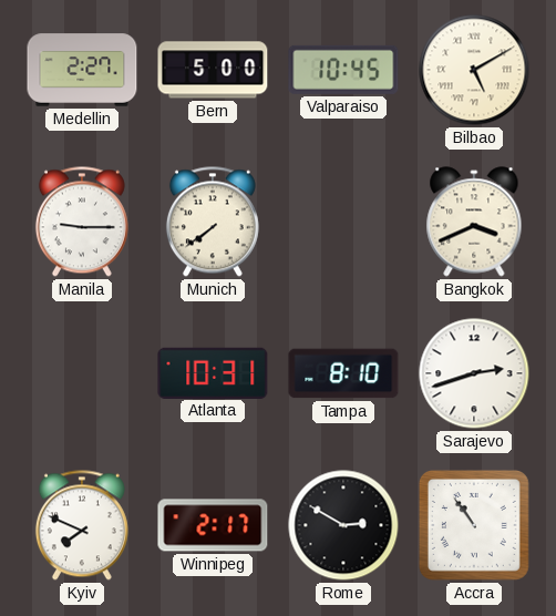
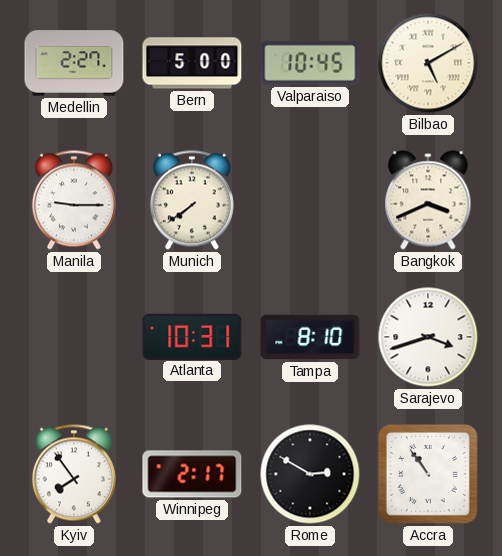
Sarajevo: 2:42 -> 3:42 (428, 337)
Kyiv: 7:49 -> 7:54 (74, 474)
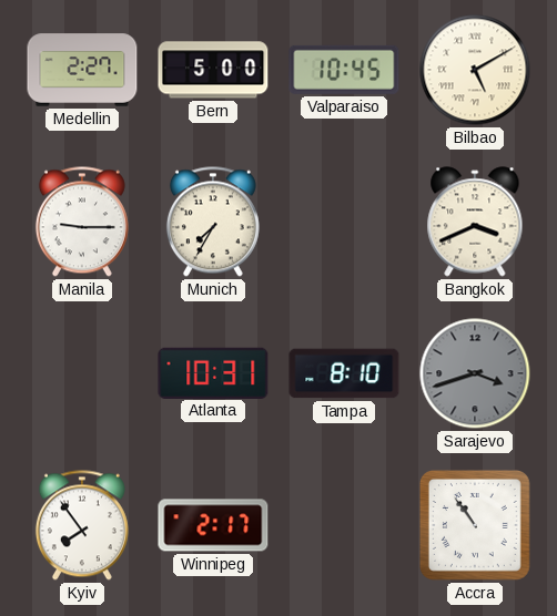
Munich: 7:39 -> 7:35 (213, 222)
Sarajevo dial: white -> grey (475, 373)
Rome: 2:50 -> none (310, 474)
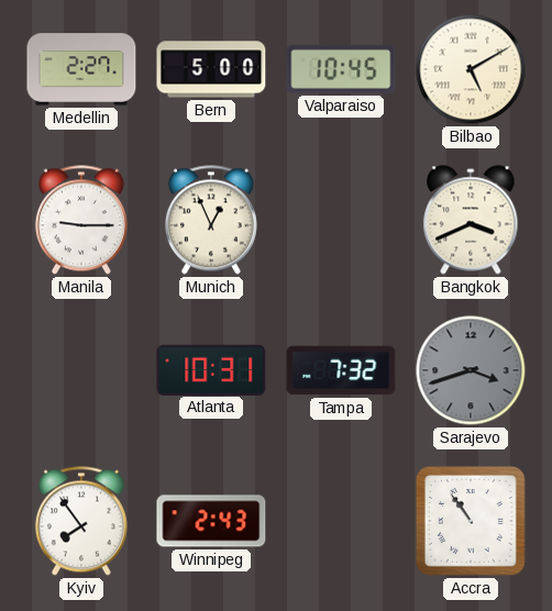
Munich: 7:35 -> 12:56 (211, 220)
Tampa: 8:10 -> 7:32 (341, 370)
Winnipeg: 2:17 -> 2:43 (211, 521)
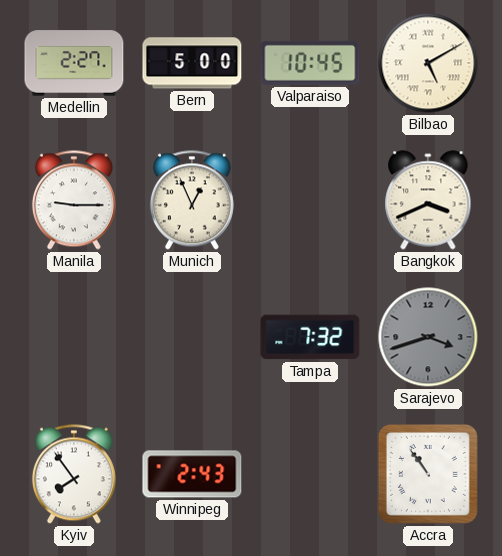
Atlanta: 10:31 -> none (211, 369)
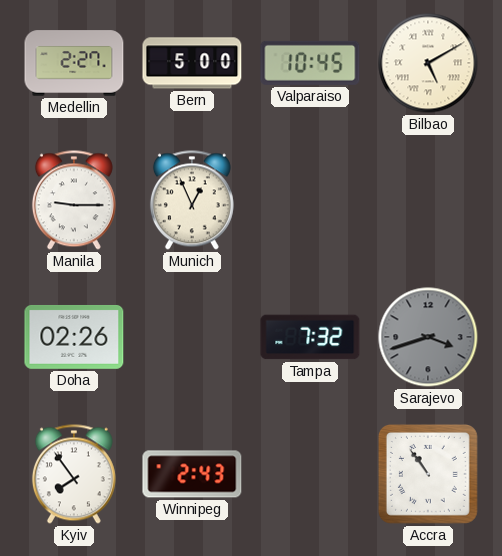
Bangkok: 3:41 -> none (428, 200)
Doha: none -> 02:26 (74, 337)
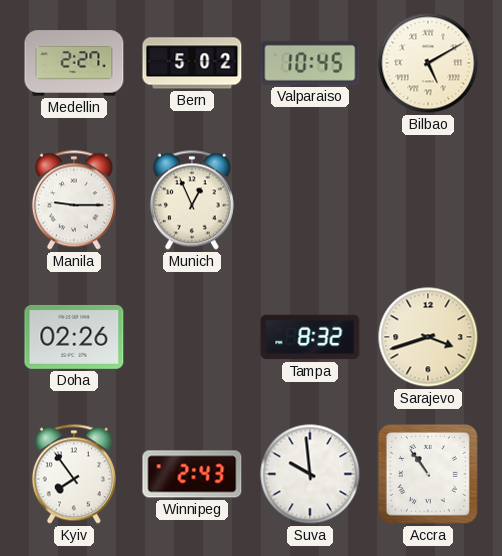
Bern: 5:00 -> 5:02 (192, 63)
Tampa: 7:32 -> 8:32 (310, 337)
Sarajevo dial: grey -> cream (428, 337)
Suva: none -> 9:59 (310, 474)
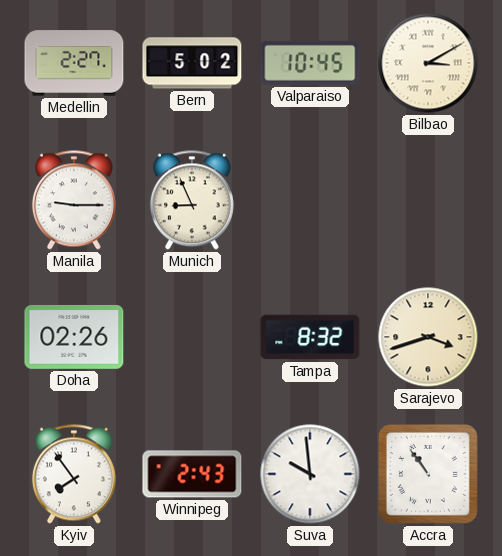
Bilbao: 5:10 -> 3:10 (428, 63)
Munich: 12:56 -> 8:56 (192, 200)
